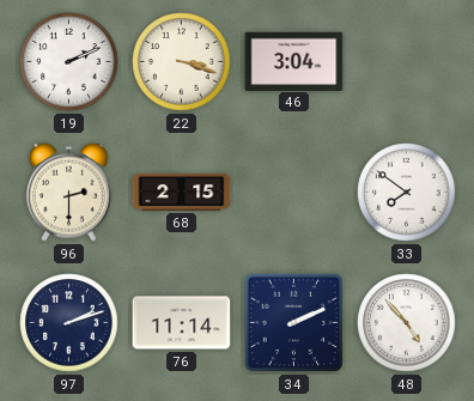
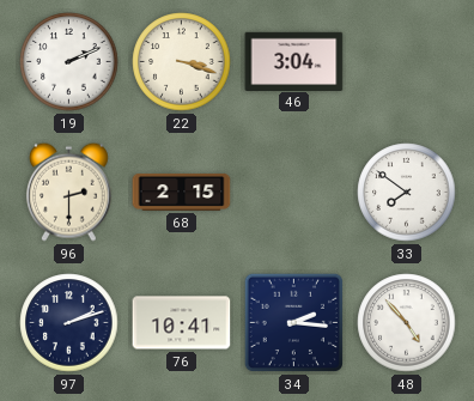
76: 11:14 -> 10:41 (182, 323)
34: 2:11 -> 2:16 (294, 323)
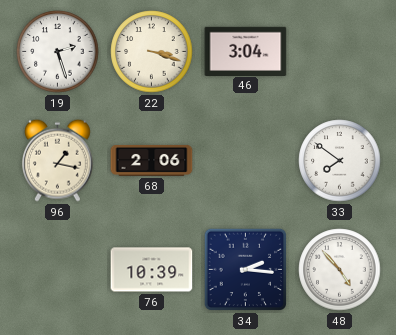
19: 2:11 -> 2:27 (58, 52)
96: 2:30 -> 1:17 (57, 160)
68: 2:15 -> 2:06 (152, 160)
97: 2:12 -> none (69, 323)
76: 10:41 -> 10:39 (152, 270)
